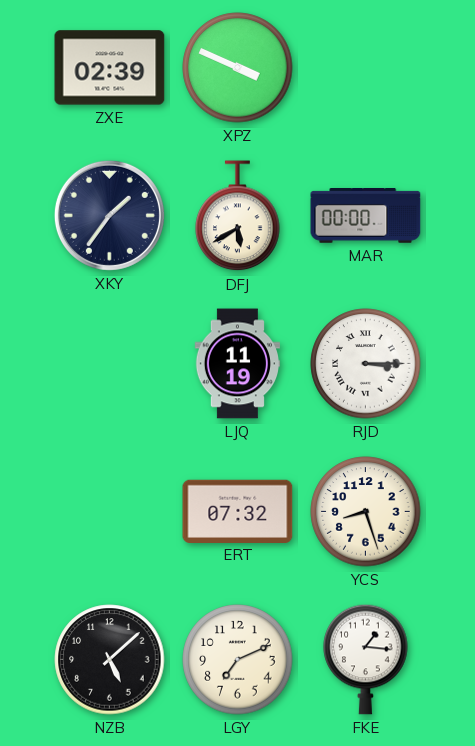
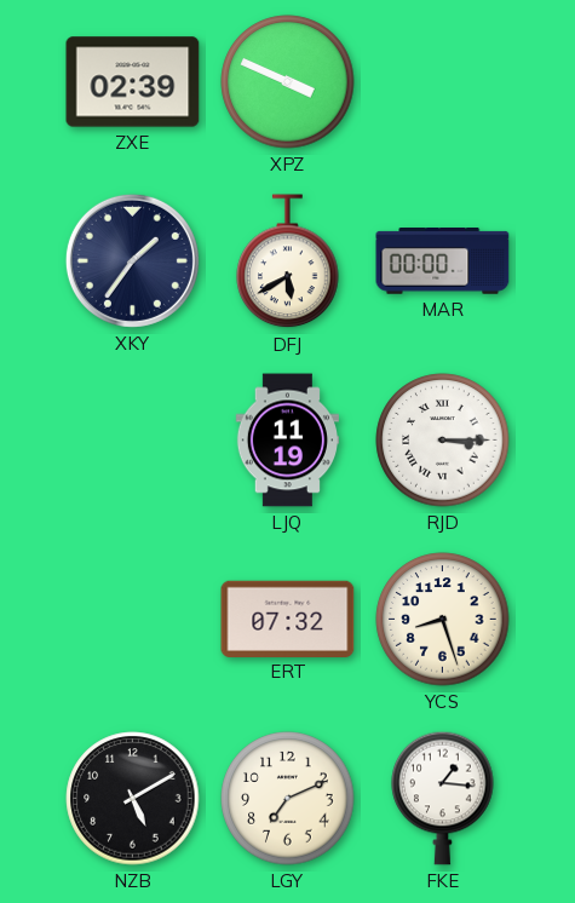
NZB: 5:08 -> 5:10 (133, 799)
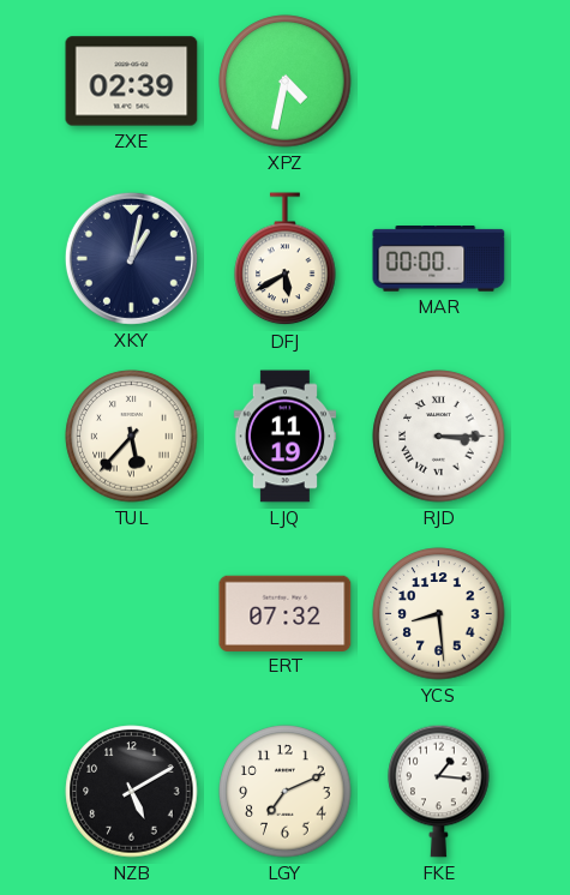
XPZ: 3:49 -> 4:32 (286, 82)
XKY: 1:36 -> 1:02 (131, 258)
TUL: none -> 5:37 (132, 437)
YCS: 8:27 -> 8:29 (439, 614)
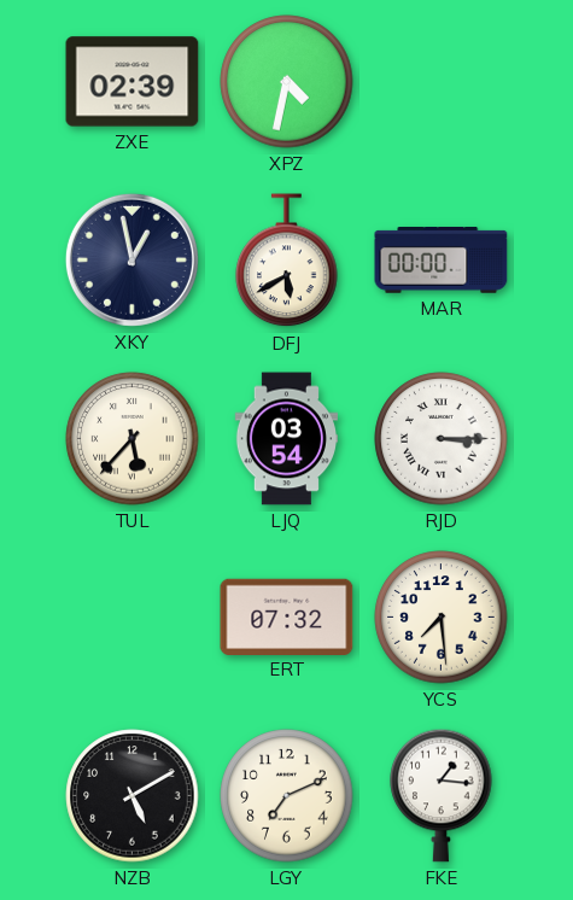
XKY: 1:02 -> 12:58 (131, 259)
LJQ: 11:19 -> 03:54 (286, 439)
YCS: 8:29 -> 7:29 (442, 618)
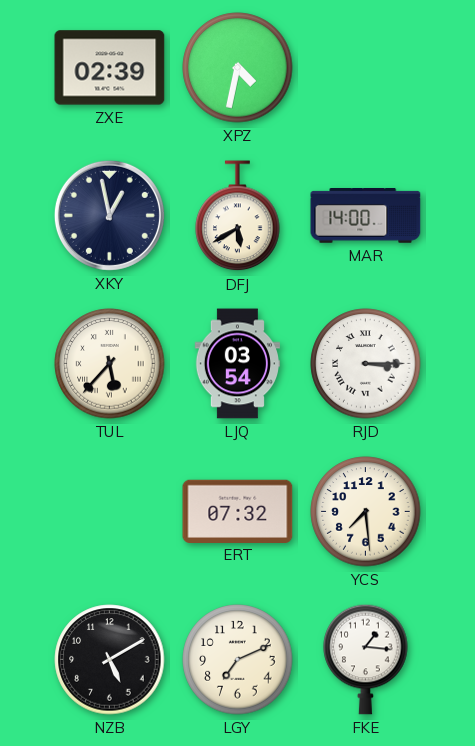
MAR: 00:00 -> 14:00 (366, 216)
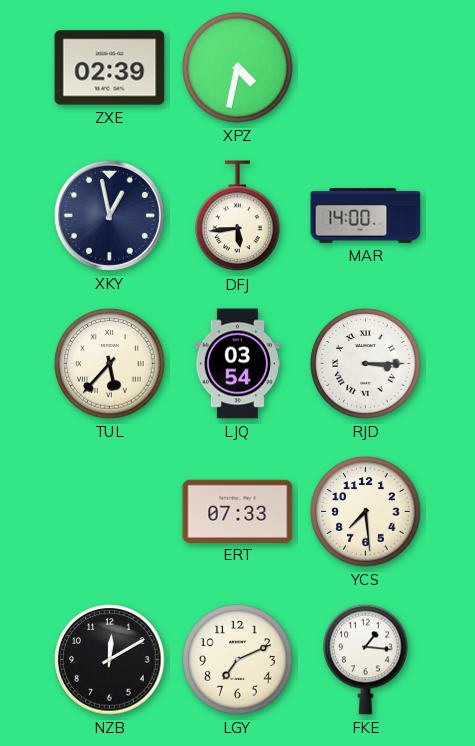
DFJ: 5:40 -> 5:44 (238, 216)
ERT: 07:32 -> 07:33 (238, 511)
NZB: 5:10 -> 12:10 (110, 660)
